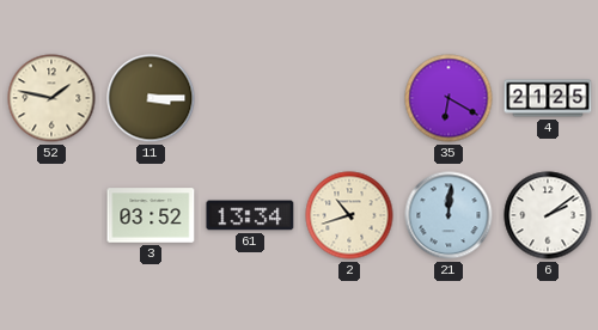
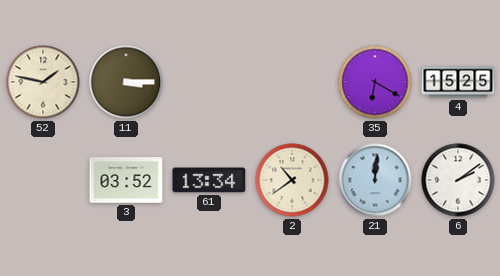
4: 21:25 -> 15:25 (458, 82)
2: 10:42 -> 10:39 (292, 180)
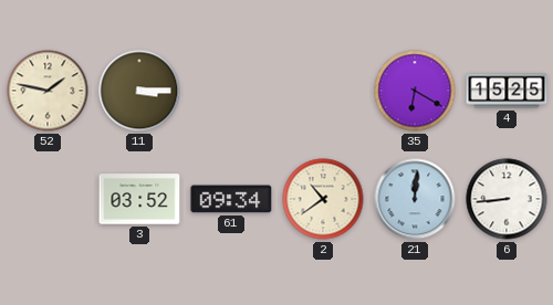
61: 13:34 -> 09:34 (231, 199)
6: 2:09 -> 8:44 (507, 199)
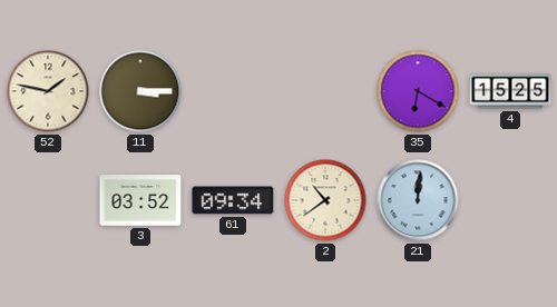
6: 8:44 -> none (507, 199)
